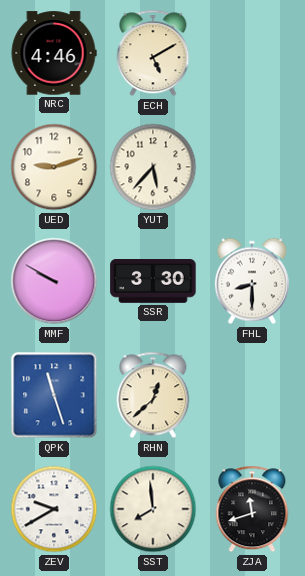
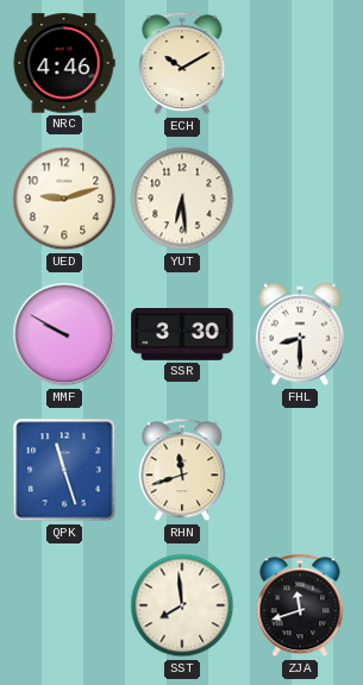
ECH: 5:10 -> 10:10 (182, 63)
YUT: 5:37 -> 6:29 (182, 199)
RHN: 12:38 -> 11:42 (182, 470)
ZEV: 9:40 -> none (54, 509)
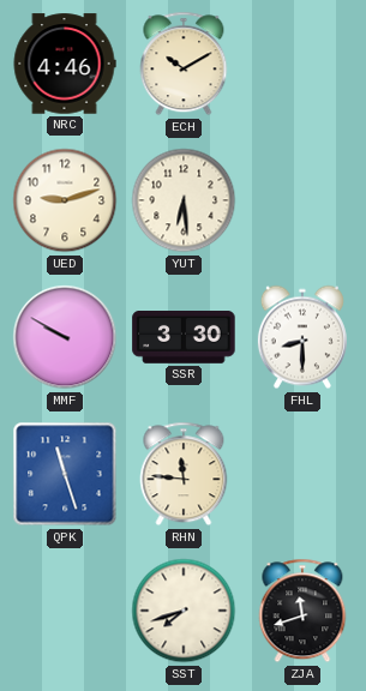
RHN: 11:42 -> 11:46 (184, 474)
SST: 7:59 -> 7:42 (184, 611)
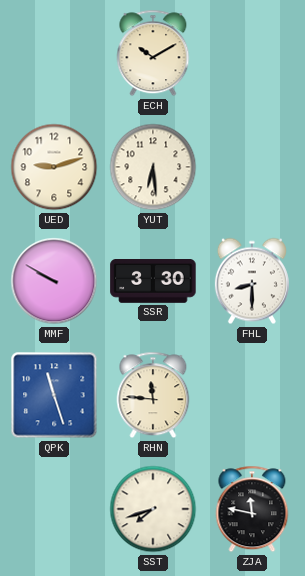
NRC: 4:46 -> none (65, 64)
ZJA: 11:42 -> 11:47 (252, 509)
